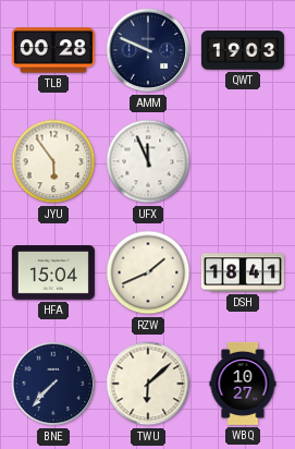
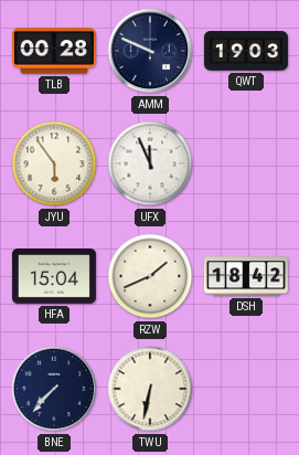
DSH: 18:41 -> 18:42 (246, 276)
TWU: 6:08 -> 6:32 (150, 389)
WBQ: 10:27 -> none (243, 384)
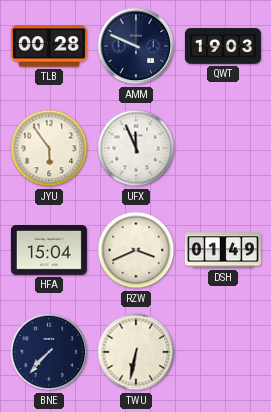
RZW: 1:41 -> 3:41 (136, 250)
DSH: 18:42 -> 01:49 (223, 250)
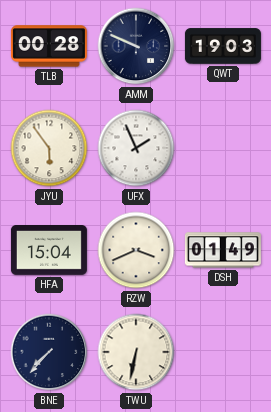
UFX: 11:56 -> 1:56 (136, 148)
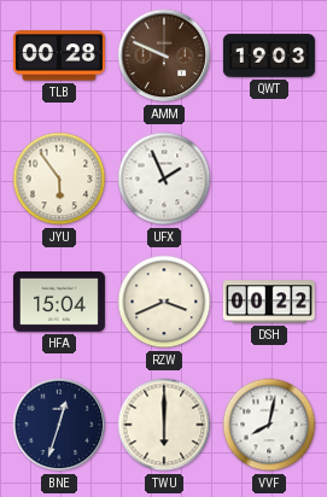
AMM dial: navy -> brown (164, 55)
DSH: 01:49 -> 00:22 (269, 302)
BNE: 7:37 -> 12:33 (59, 425)
TWU: 6:32 -> 6:00 (164, 425)
VVF: none -> 8:02 (269, 425)
